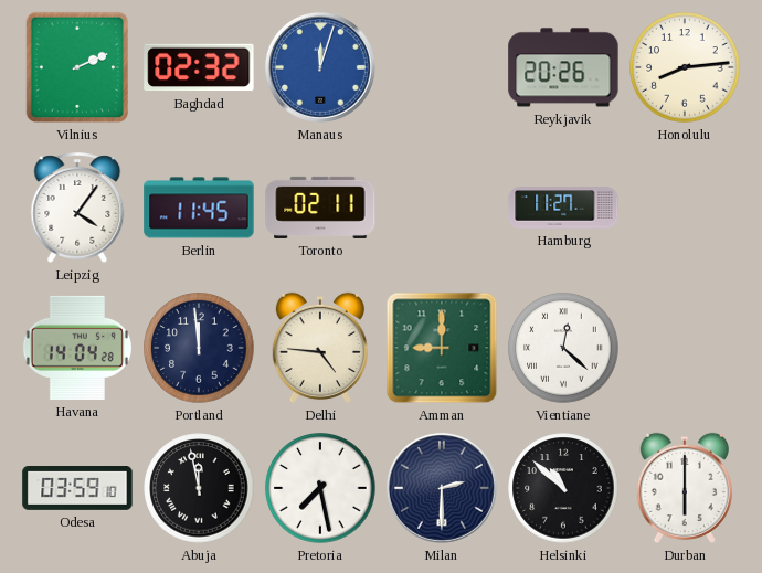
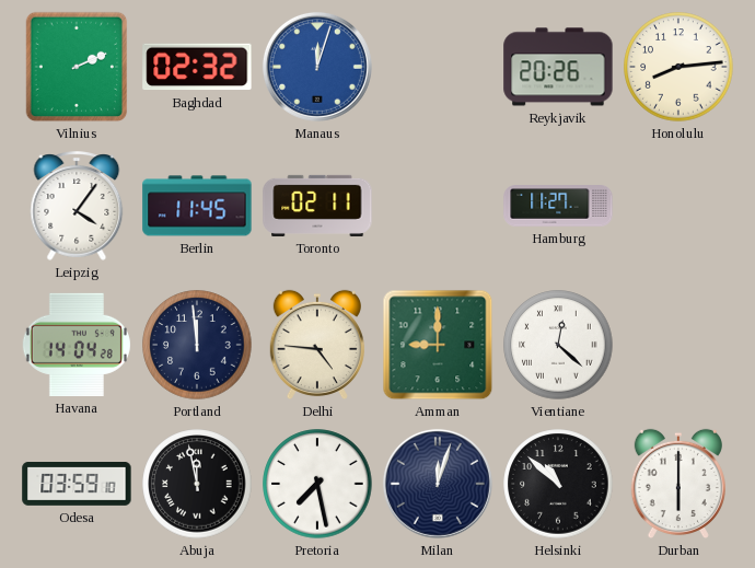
Milan: 2:30 -> 12:03 (438, 484)
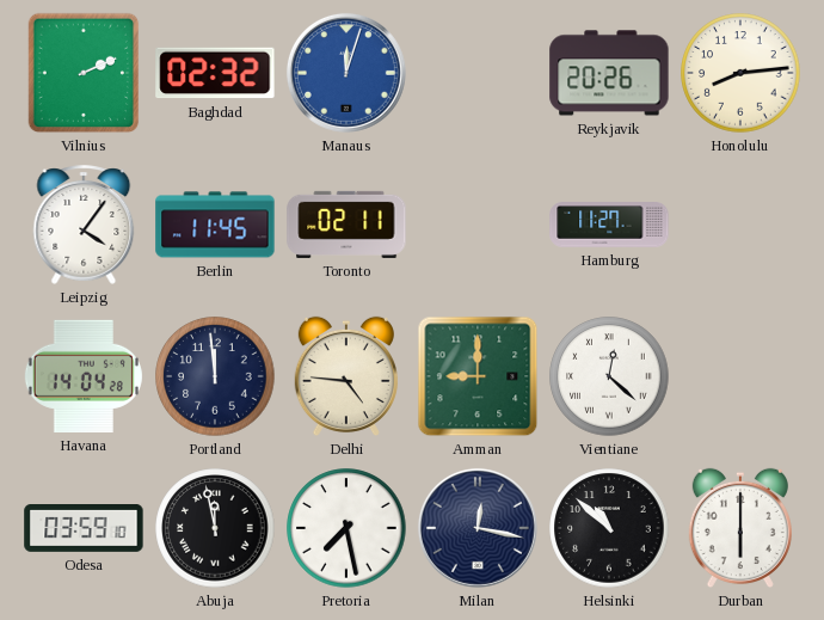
Milan: 12:03 -> 12:17 (478, 528)
